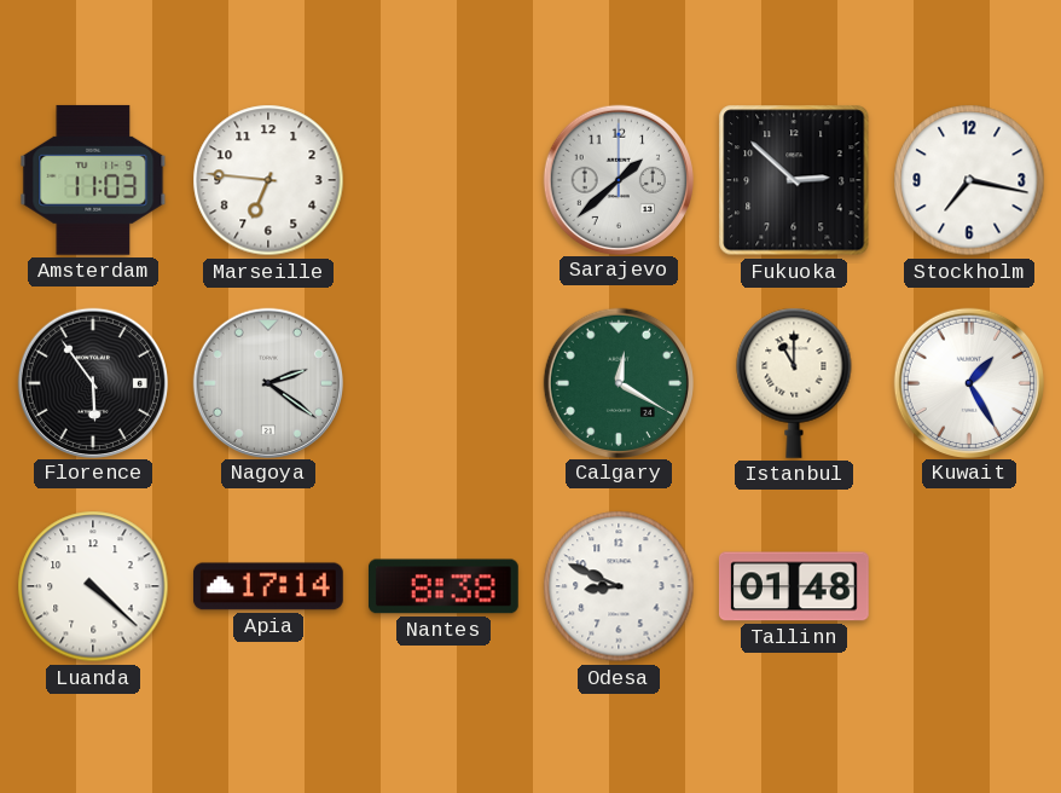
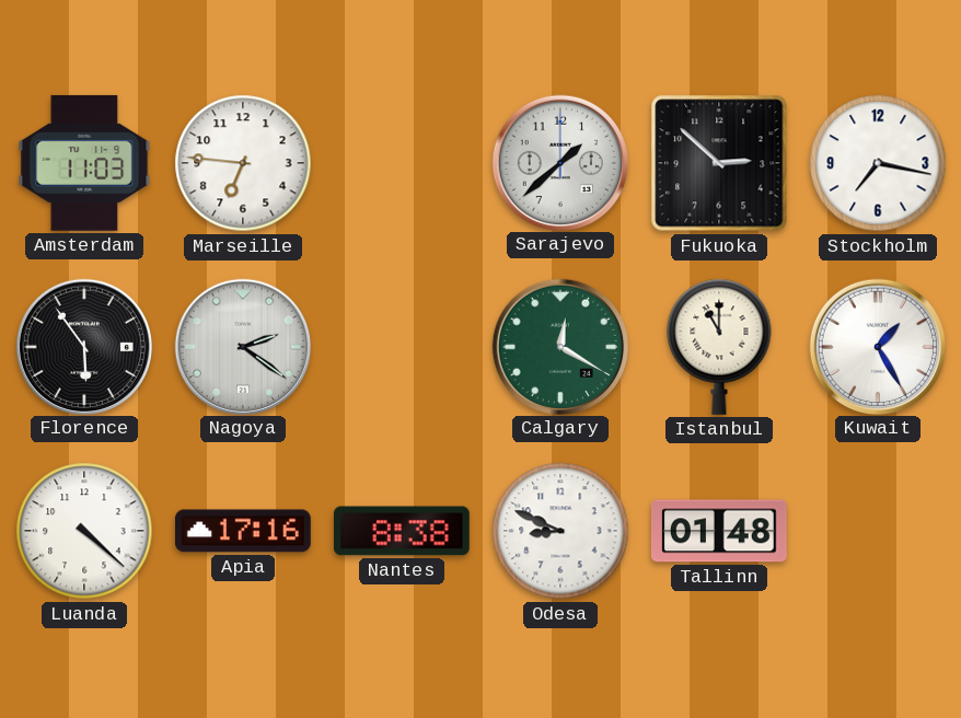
Apia: 17:14 -> 17:16 (243, 531)
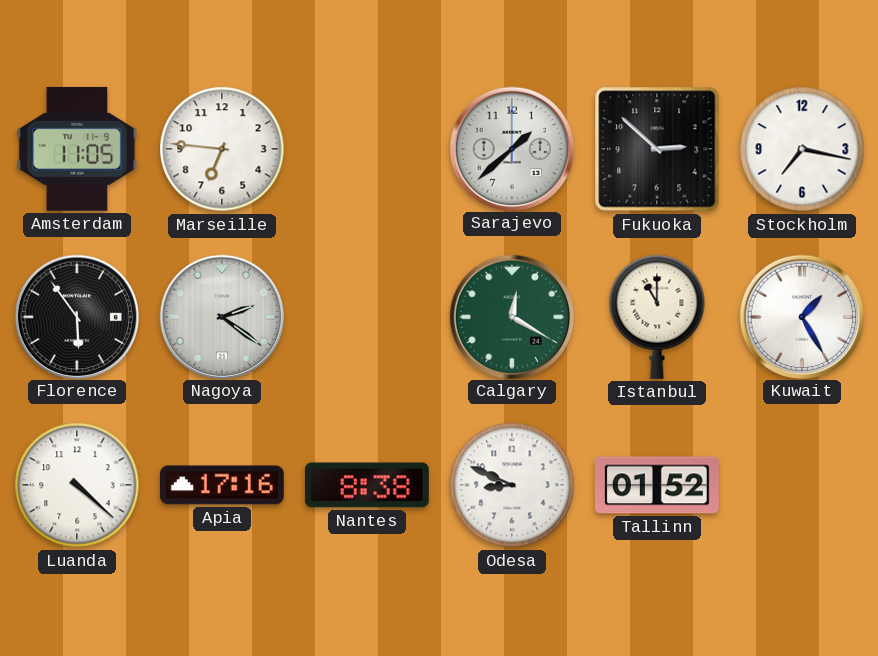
Amsterdam: 11:03 -> 11:05 (77, 149)
Tallinn: 01:48 -> 01:52 (657, 485)
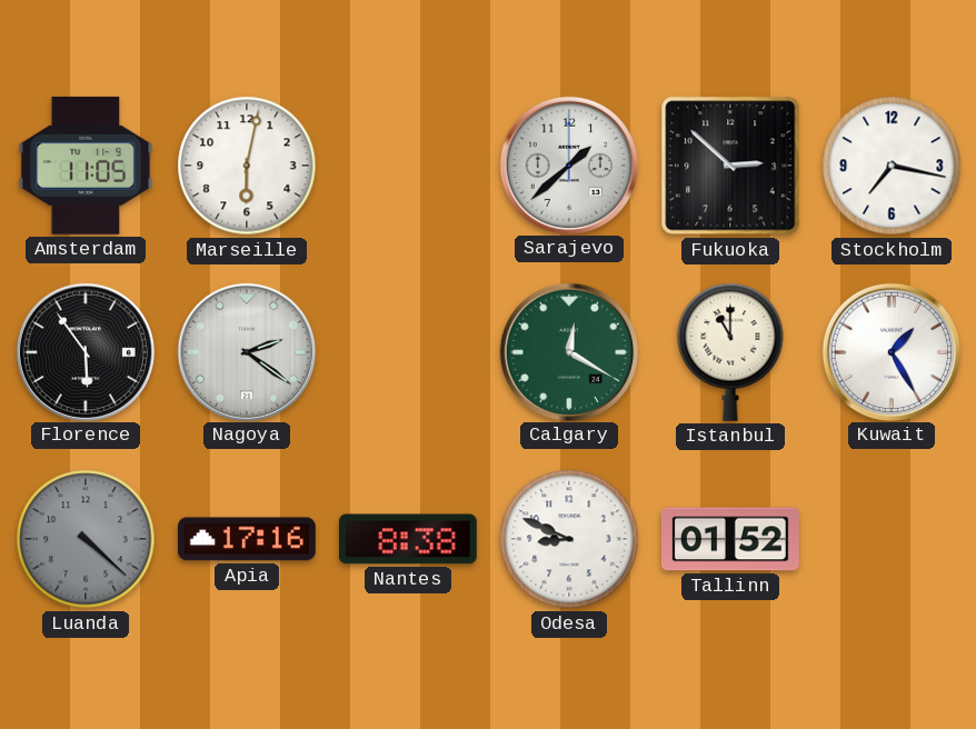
Marseille: 6:46 -> 6:02 (247, 166)
Luanda dial: white -> grey (86, 539)
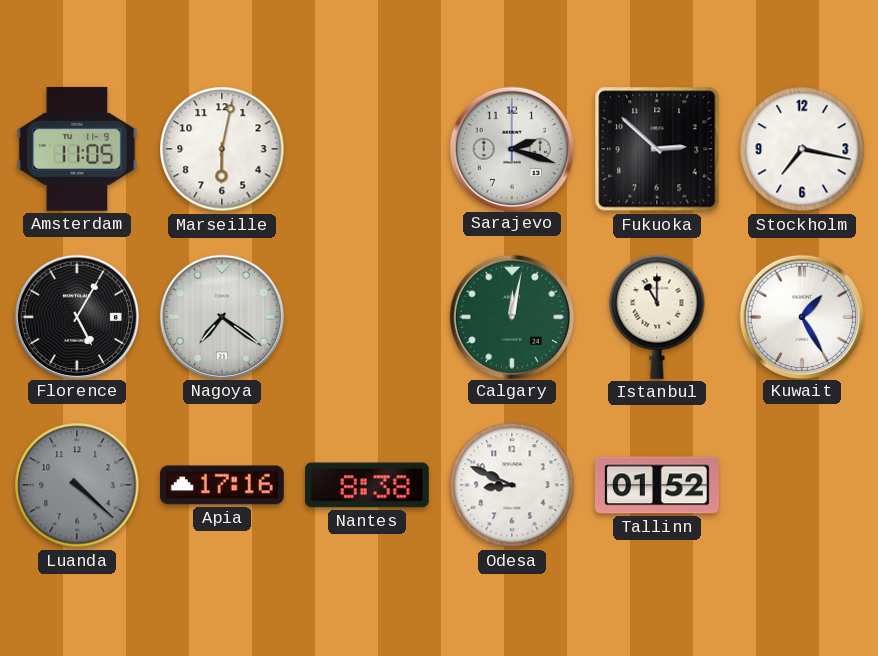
Sarajevo: 1:38 -> 2:18 (511, 148)
Florence: 5:54 -> 5:05 (76, 316)
Nagoya: 2:21 -> 7:21 (221, 316)
Calgary: 12:20 -> 12:02 (511, 316)
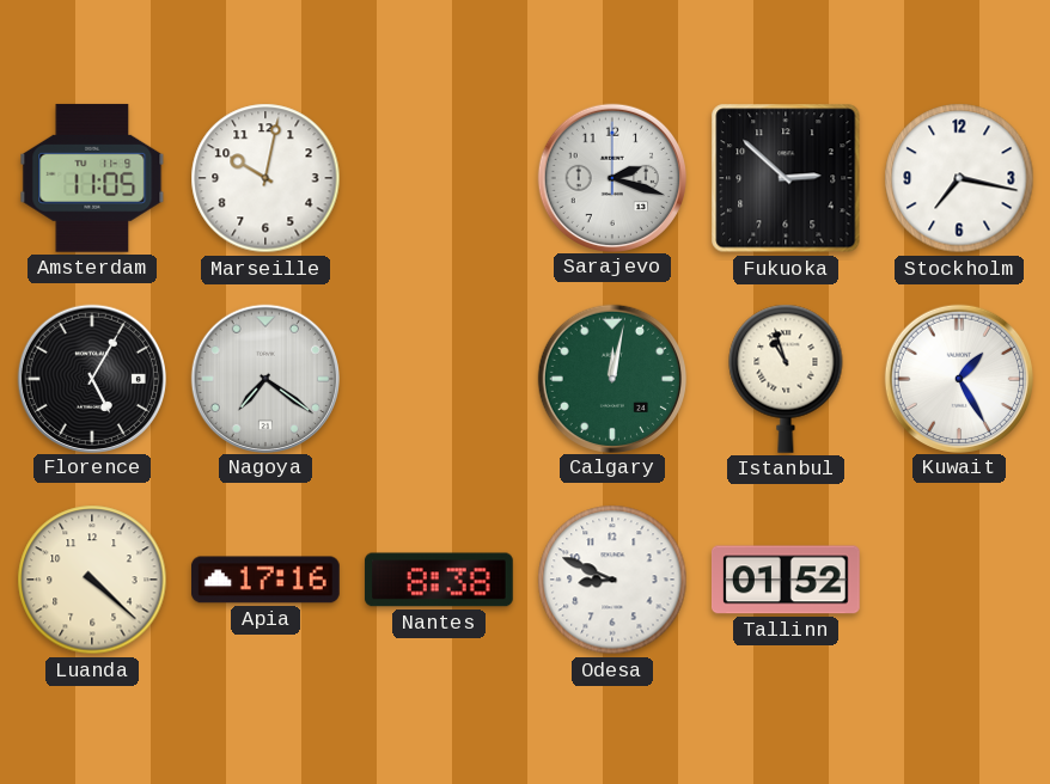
Marseille: 6:02 -> 10:02 (265, 178)
Istanbul: 11:00 -> 10:57 (786, 379)
Luanda dial: grey -> cream (92, 580)
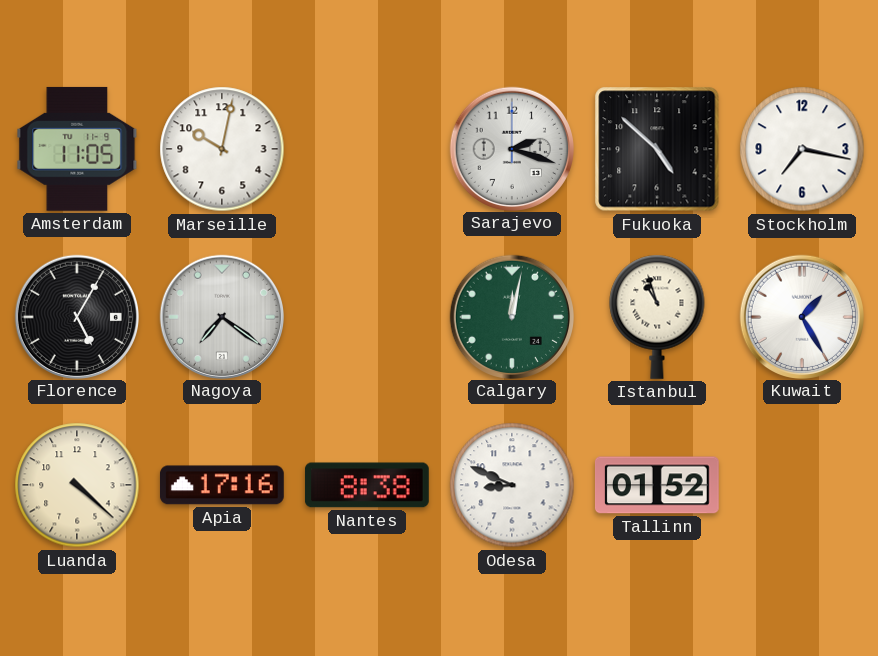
Fukuoka: 2:52 -> 4:52 (657, 149)
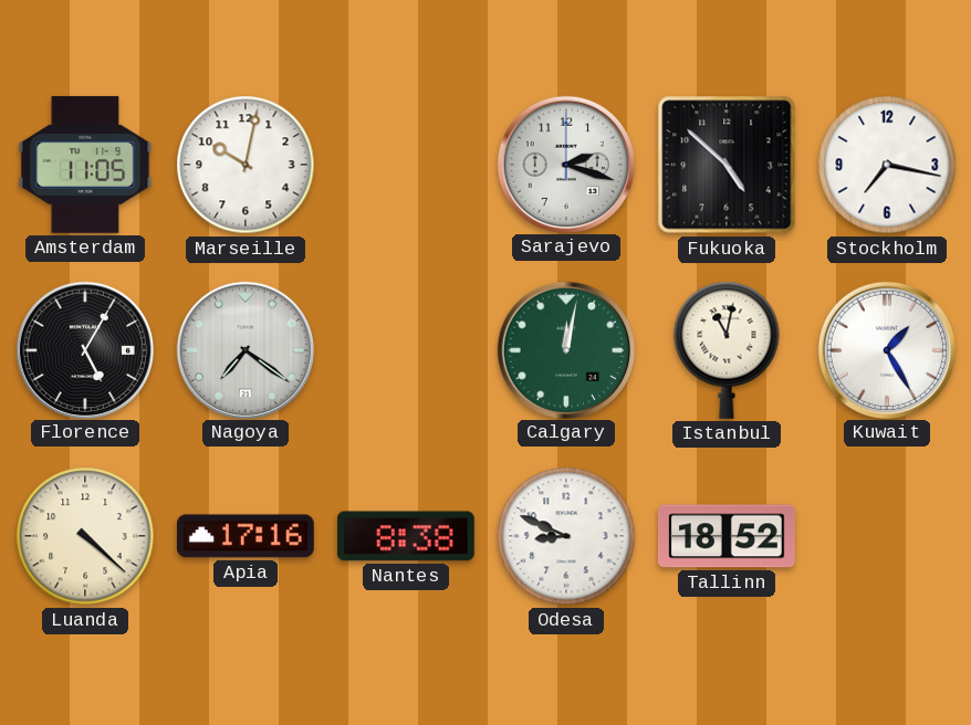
Istanbul: 10:57 -> 11:02 (727, 350)
Tallinn: 01:52 -> 18:52 (727, 536)
